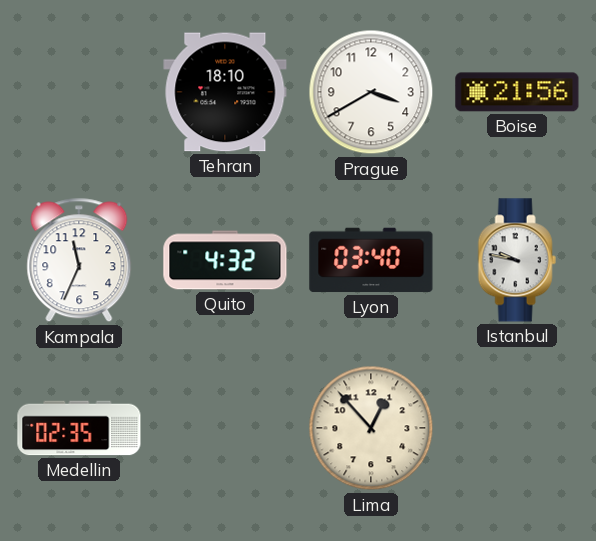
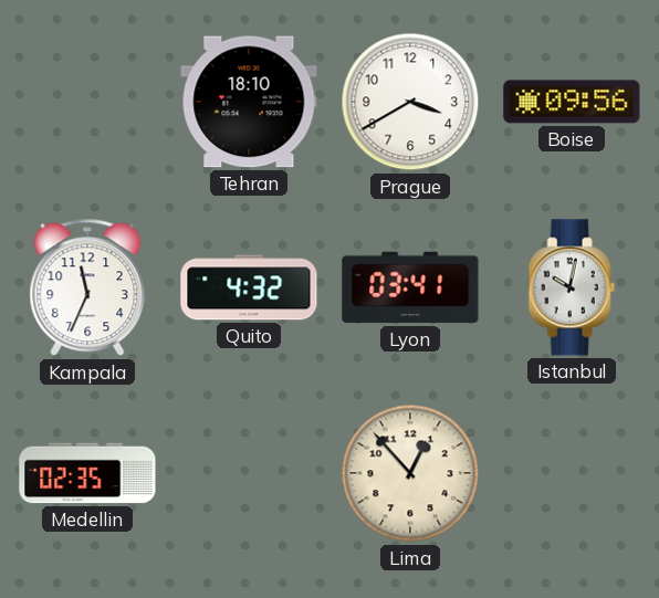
Boise: 21:56 -> 09:56 (572, 102)
Lyon: 03:40 -> 03:41 (410, 287)
Istanbul: 9:47 -> 10:02 (572, 287)
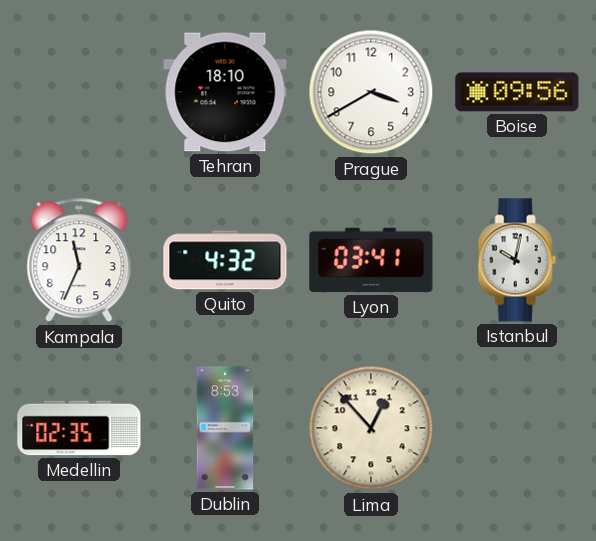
Dublin: none -> 8:53 (225, 428)
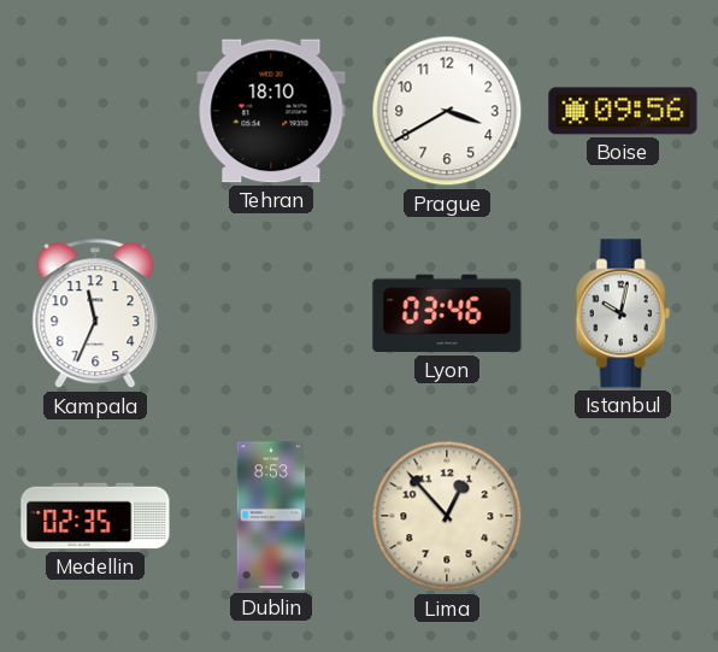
Quito: 4:32 -> none (225, 260)
Lyon: 03:41 -> 03:46 (447, 313)
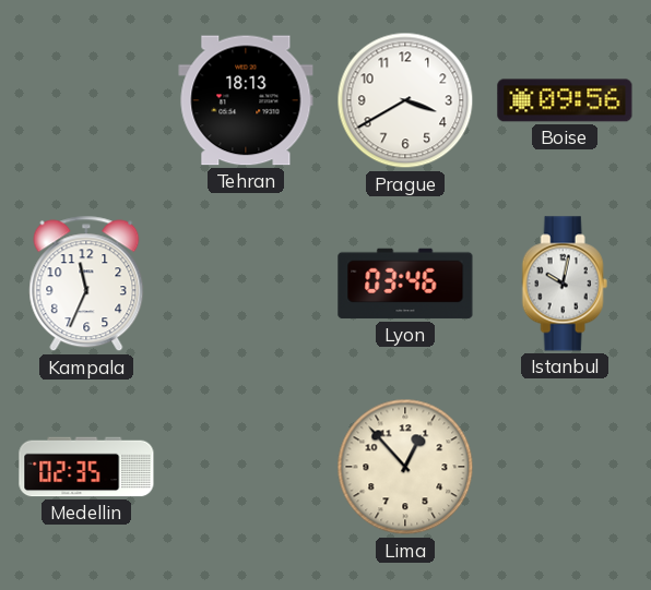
Tehran: 18:10 -> 18:13 (246, 100)
Dublin: 8:53 -> none (271, 516)
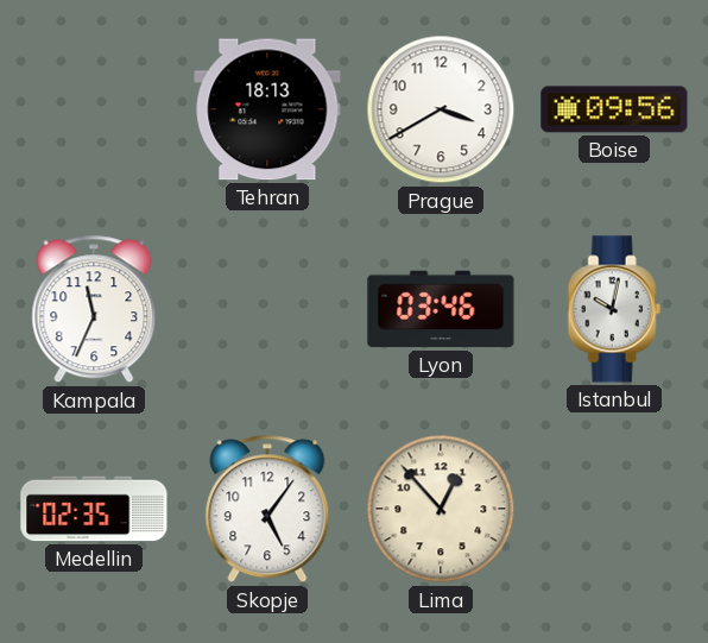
Skopje: none -> 5:06 (267, 509)
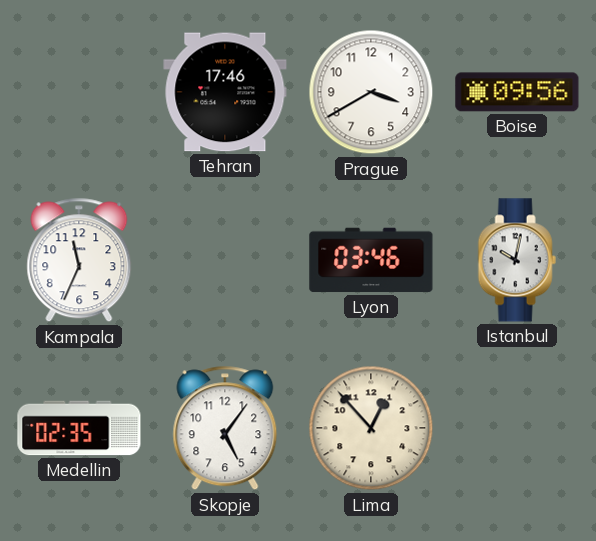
Tehran: 18:13 -> 17:46 (225, 92)
